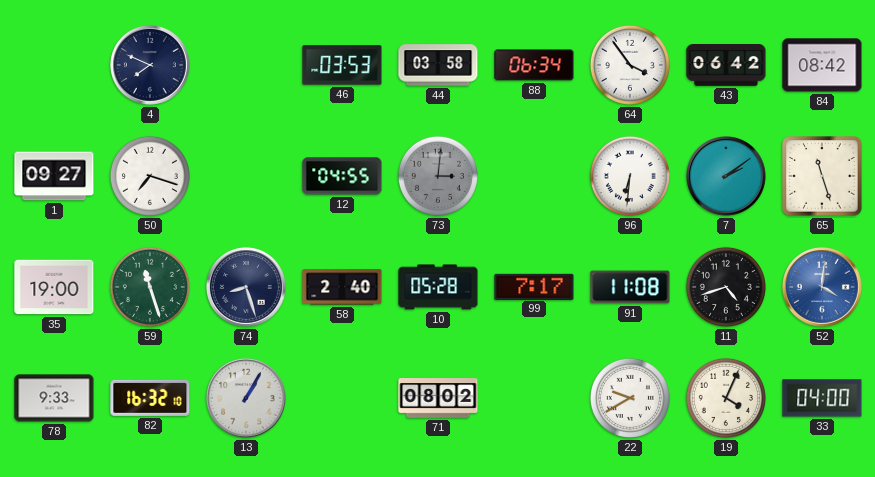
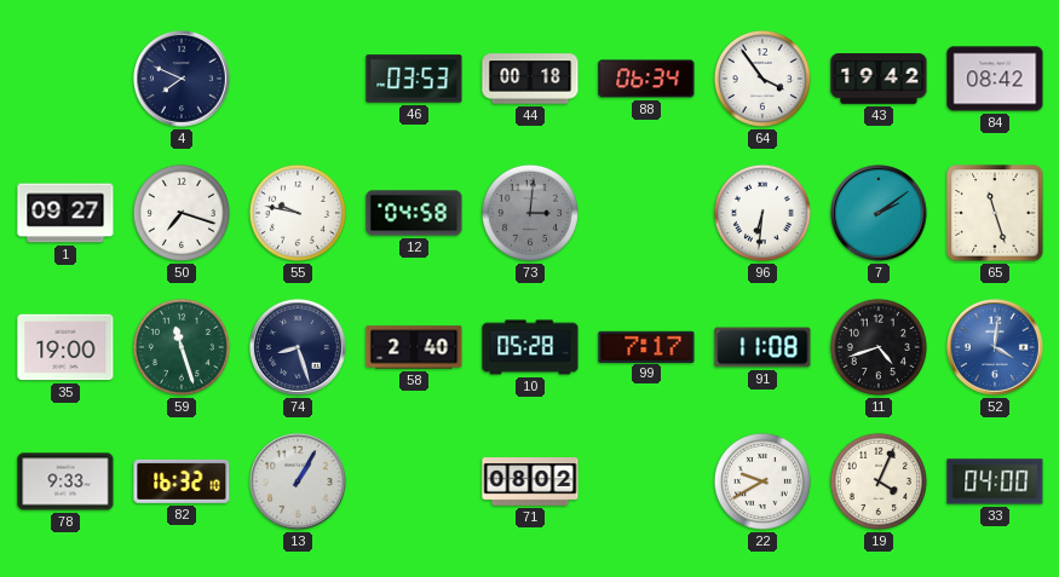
44: 03:58 -> 00:18 (530, 79)
43: 06:42 -> 19:42 (879, 79)
55: none -> 9:47 (298, 213)
12: 04:55 -> 04:58 (414, 213)
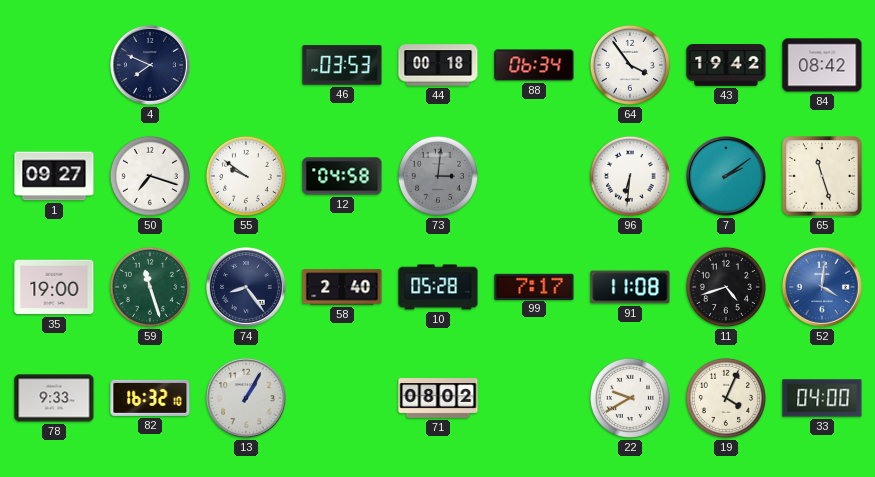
55: 9:47 -> 9:51 (246, 176)
74: 8:27 -> 8:24 (247, 288)
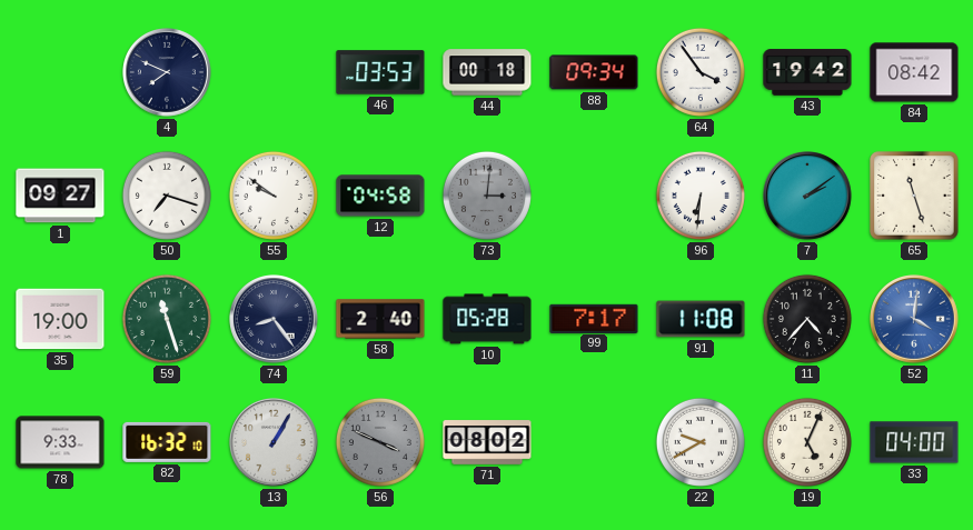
88: 06:34 -> 09:34 (594, 72)
11: 4:42 -> 4:37 (807, 319)
56: none -> 3:49 (380, 442)
19: 4:04 -> 5:04 (807, 442)
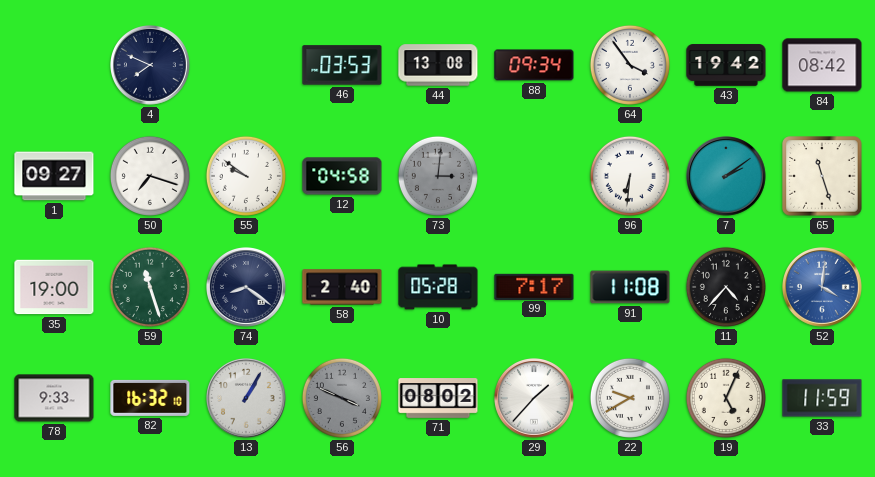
44: 00:18 -> 13:08 (438, 65)
74: 8:24 -> 8:21 (247, 288)
29: none -> 1:37 (535, 399)
33: 04:00 -> 11:59 (822, 398)
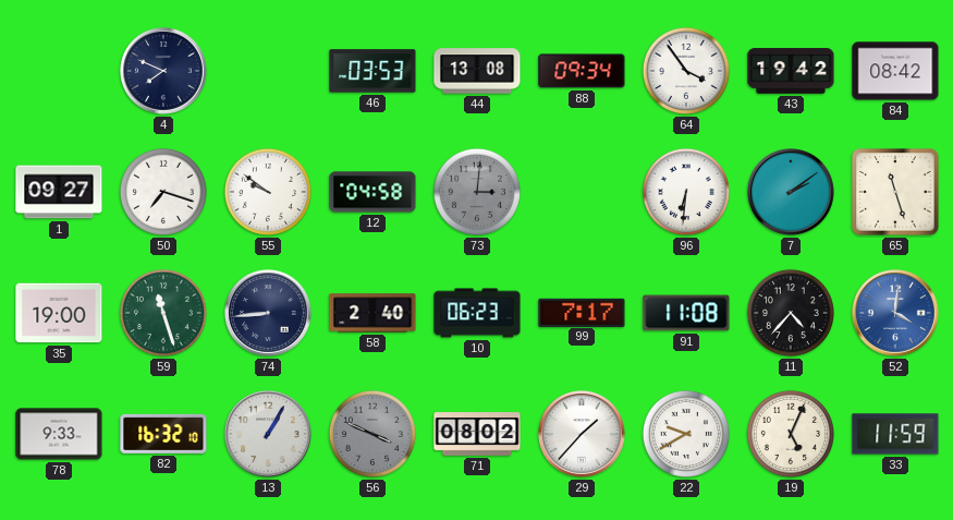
74: 8:21 -> 8:44 (269, 314)
10: 05:28 -> 06:23 (477, 313)
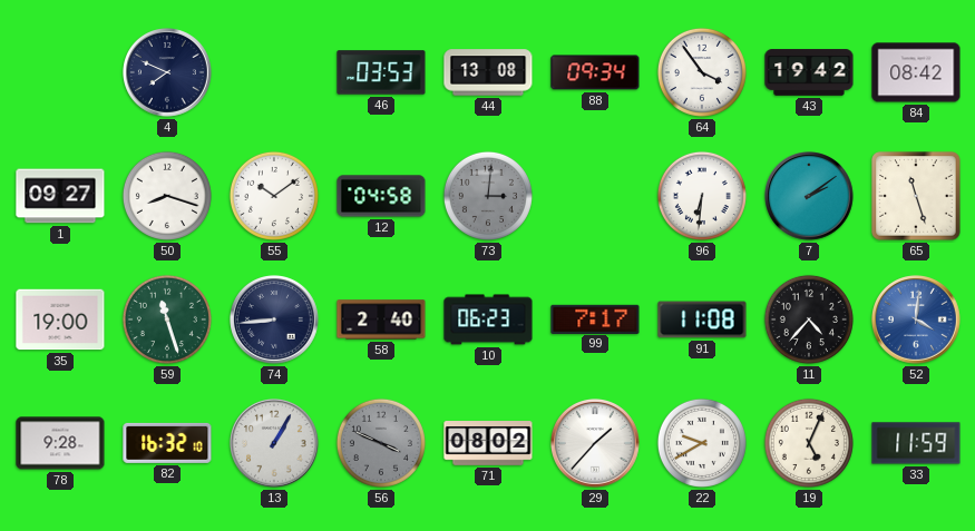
50: 7:18 -> 8:18 (167, 196)
55: 9:51 -> 10:09 (274, 196)
78: 9:33 -> 9:28 (60, 443)
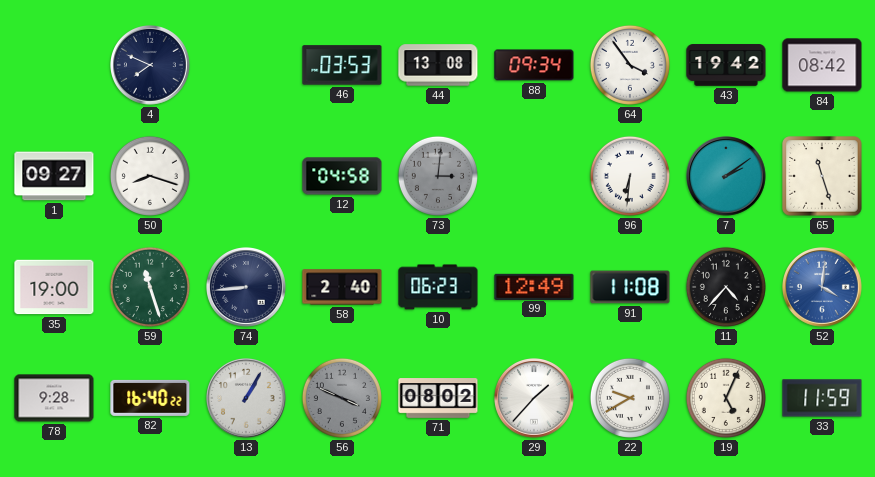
55: 10:09 -> none (274, 196)
99: 7:17 -> 12:49 (534, 286)
82: 16:32 -> 16:40 (150, 398)
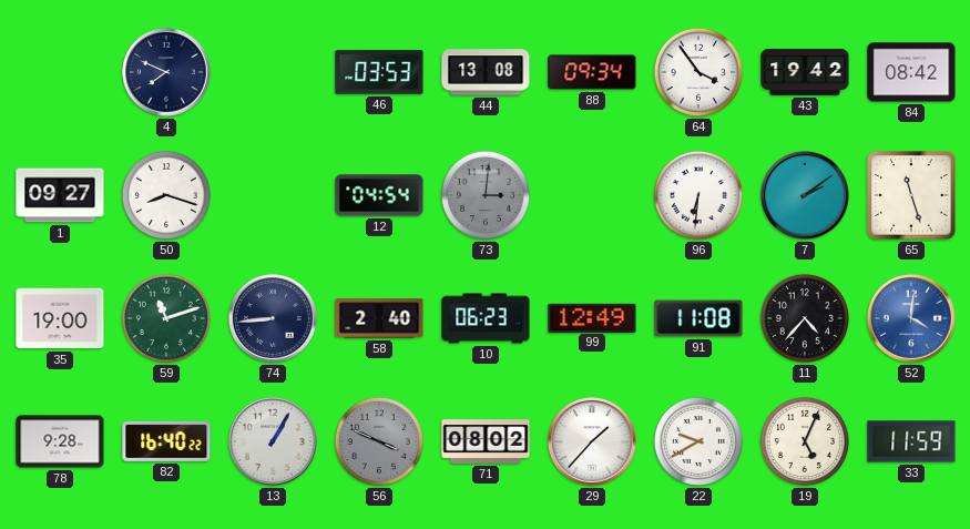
12: 04:58 -> 04:54 (379, 195)
59: 11:27 -> 11:12 (166, 318)
